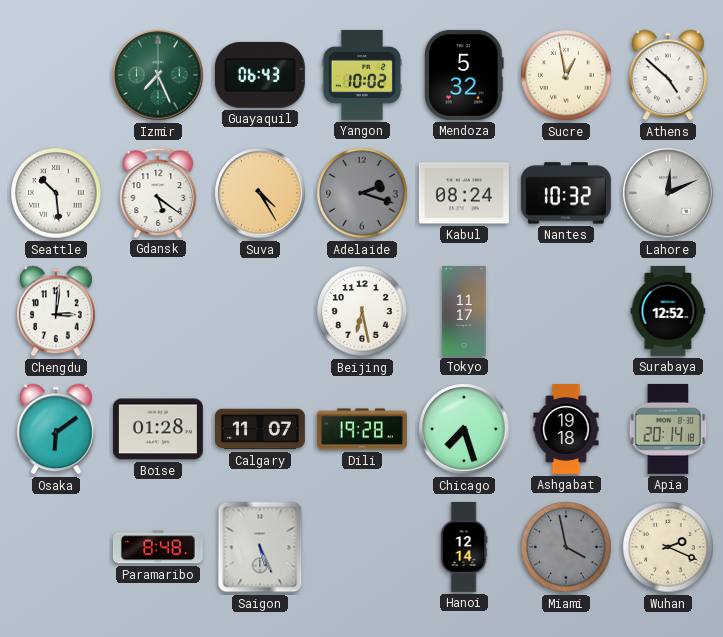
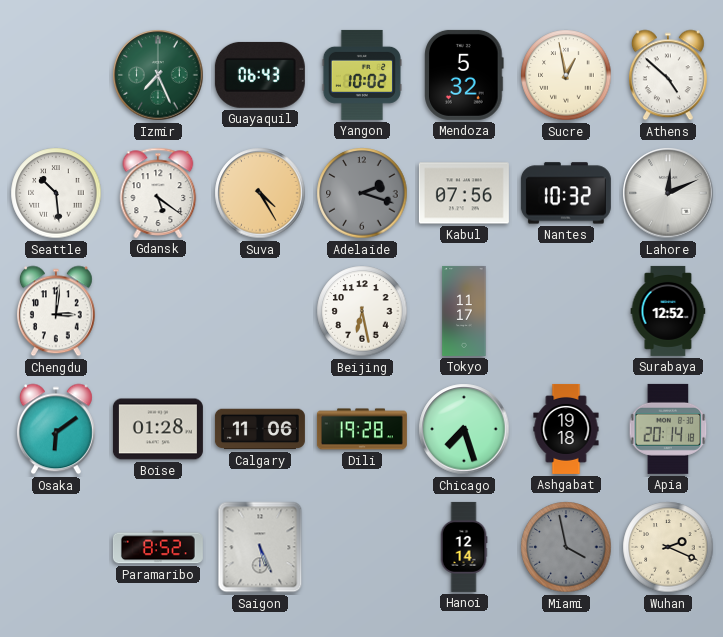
Kabul: 08:24 -> 07:56 (464, 193)
Calgary: 11:07 -> 11:06 (260, 429)
Paramaribo: 8:48 -> 8:52 (158, 547)
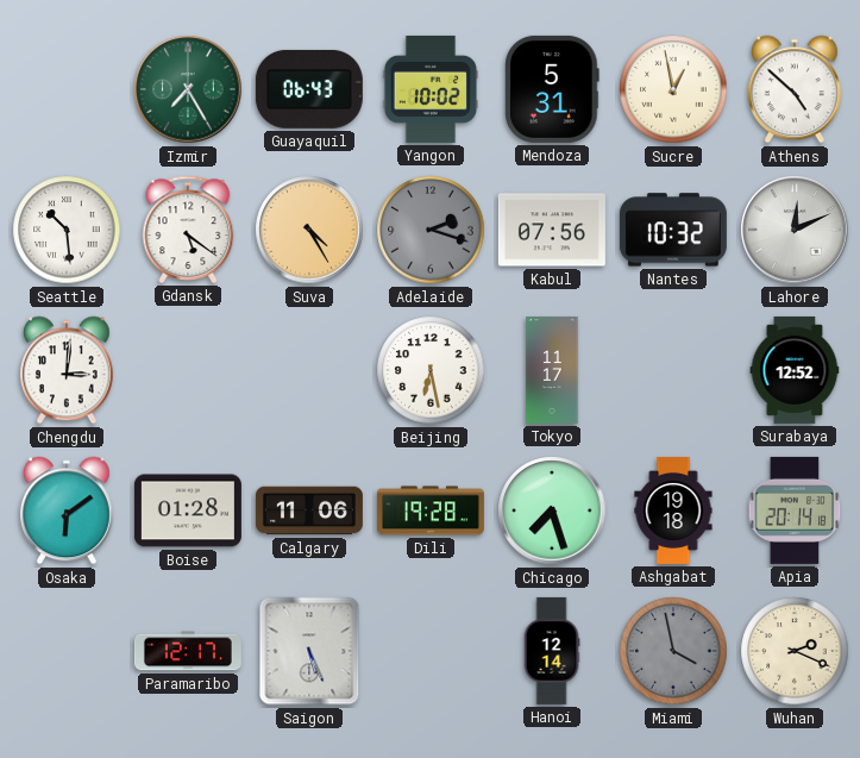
Izmir: 7:26 -> 7:25 (188, 89)
Mendoza: 5:32 -> 5:31 (552, 89)
Paramaribo: 8:52 -> 12:17 (188, 651)
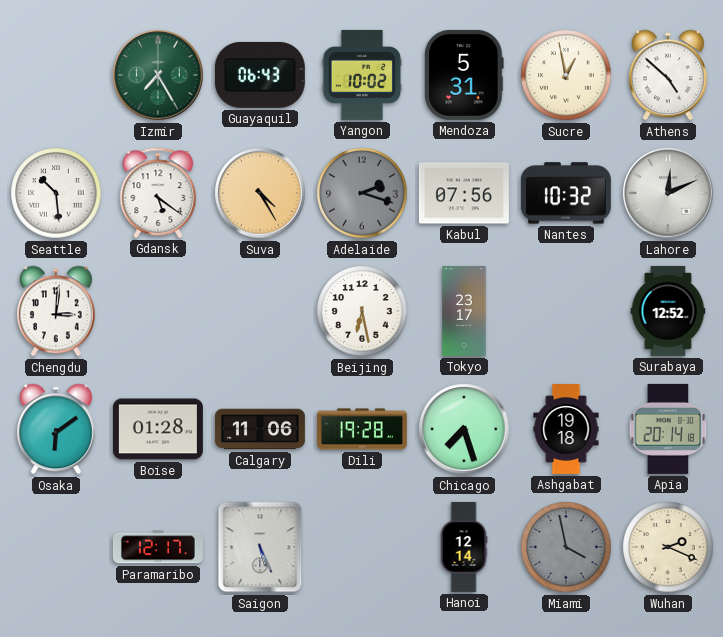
Tokyo: 11:17 -> 23:17 (464, 311)
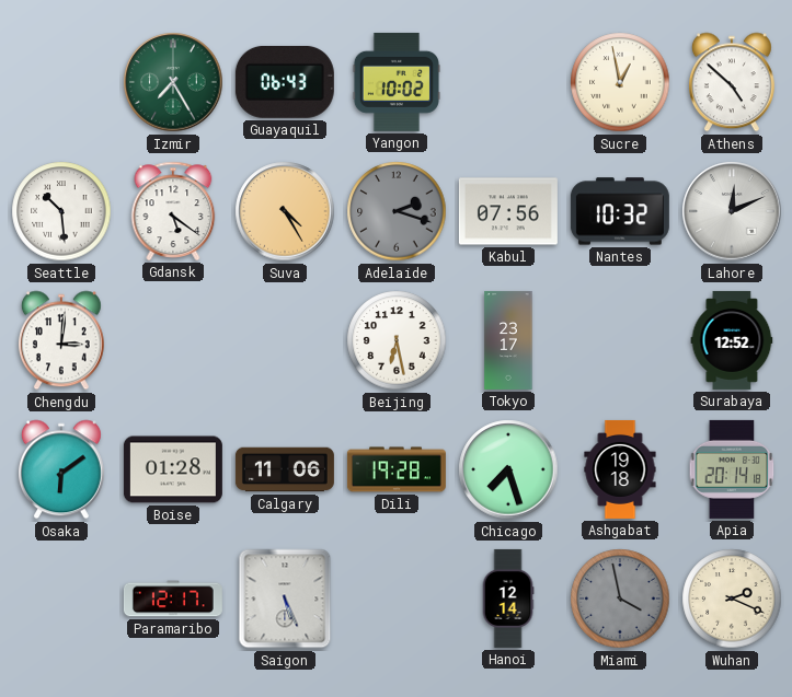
Mendoza: 5:31 -> none (464, 75)
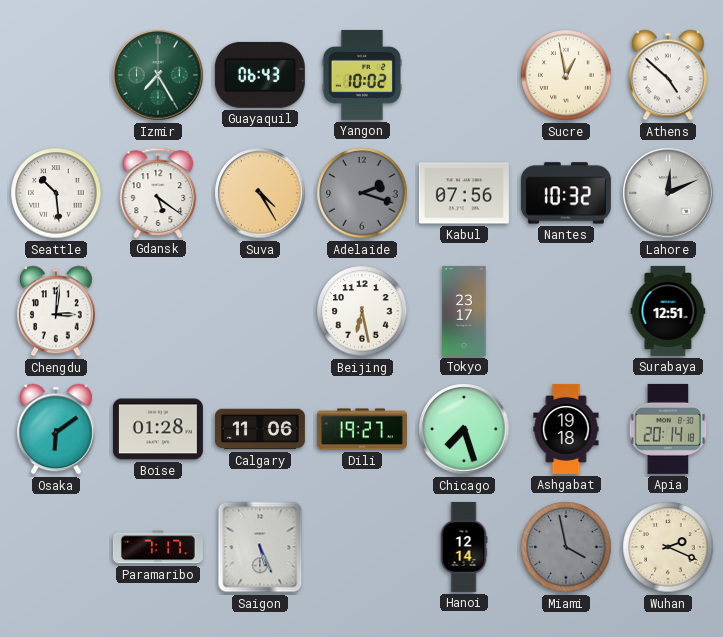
Surabaya: 12:52 -> 12:51 (668, 311)
Dili: 19:28 -> 19:27 (362, 429)
Paramaribo: 12:17 -> 7:17 (158, 547)
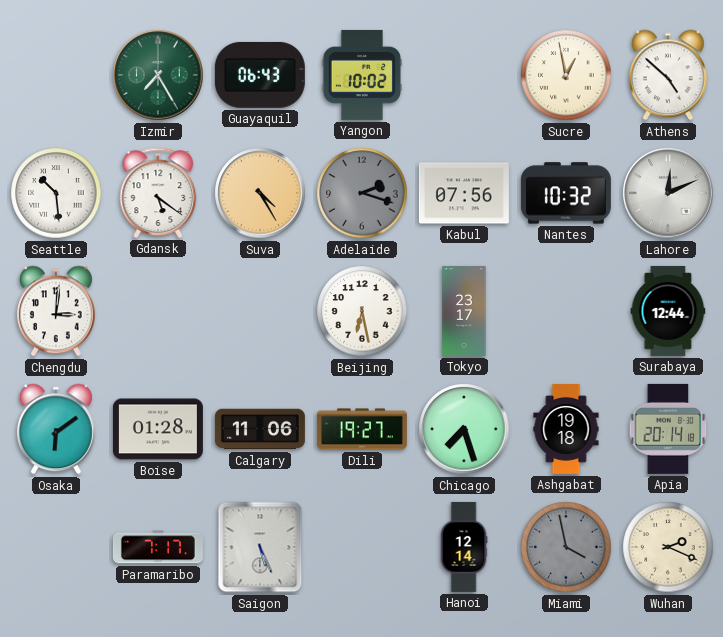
Surabaya: 12:51 -> 12:44 (668, 311)
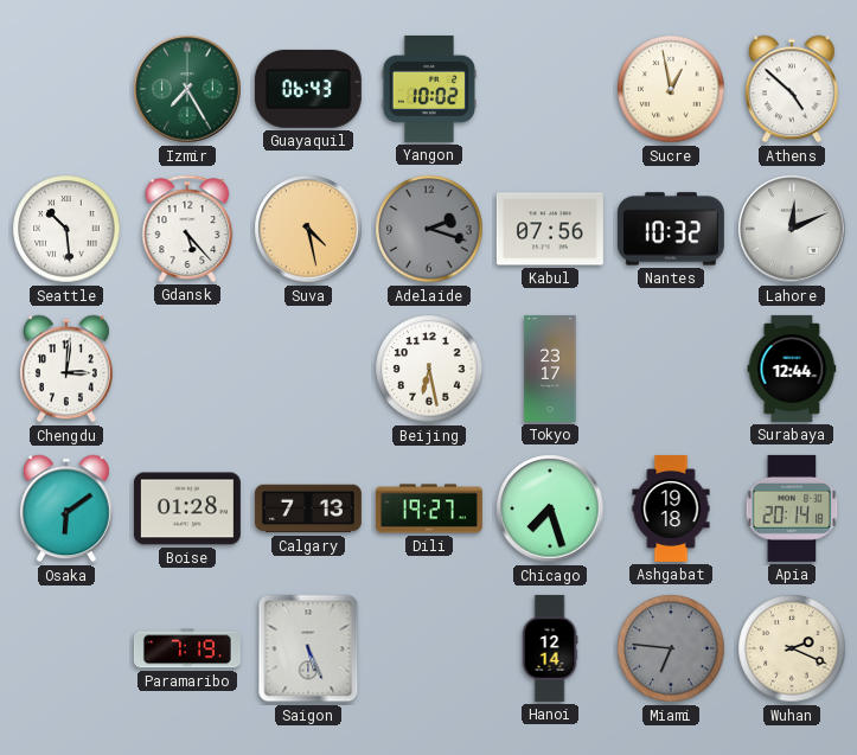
Gdansk: 5:21 -> 5:23 (187, 229)
Suva: 4:25 -> 4:28 (308, 229)
Calgary: 11:06 -> 7:13 (308, 508)
Paramaribo: 7:17 -> 7:19 (187, 648)
Miami: 3:58 -> 6:46 (671, 648)
